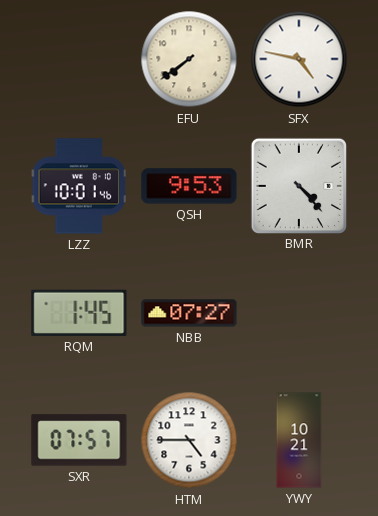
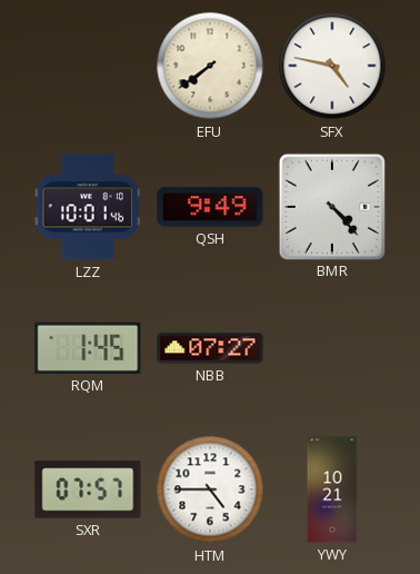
QSH: 9:53 -> 9:49 (210, 207)
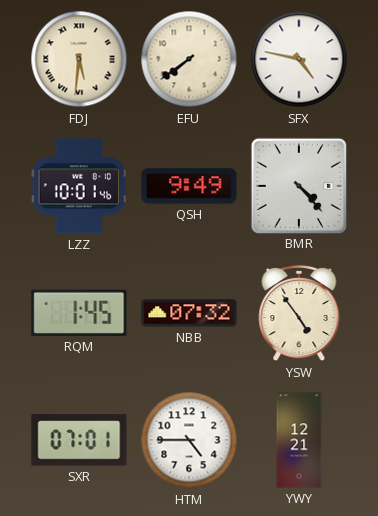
FDJ: none -> 5:31 (79, 59)
NBB: 07:27 -> 07:32 (189, 313)
YSW: none -> 4:54 (299, 313)
SXR: 07:57 -> 07:01 (79, 440)
YWY: 10:21 -> 12:21 (299, 440)
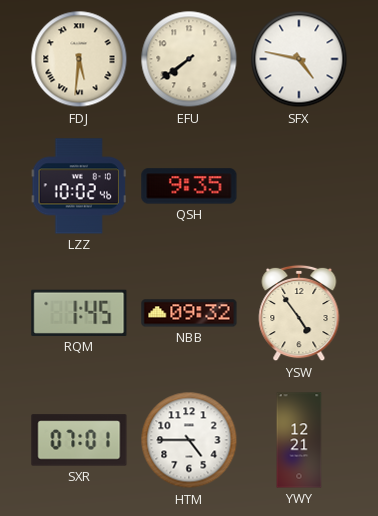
LZZ: 10:01 -> 10:02 (79, 186)
QSH: 9:49 -> 9:35 (189, 186)
BMR: 4:23 -> none (298, 185)
NBB: 07:32 -> 09:32 (189, 313)
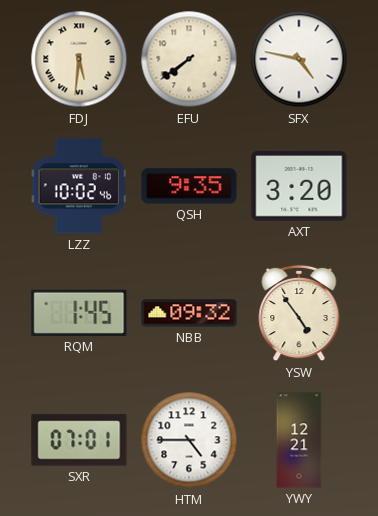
AXT: none -> 3:20 (299, 187)
